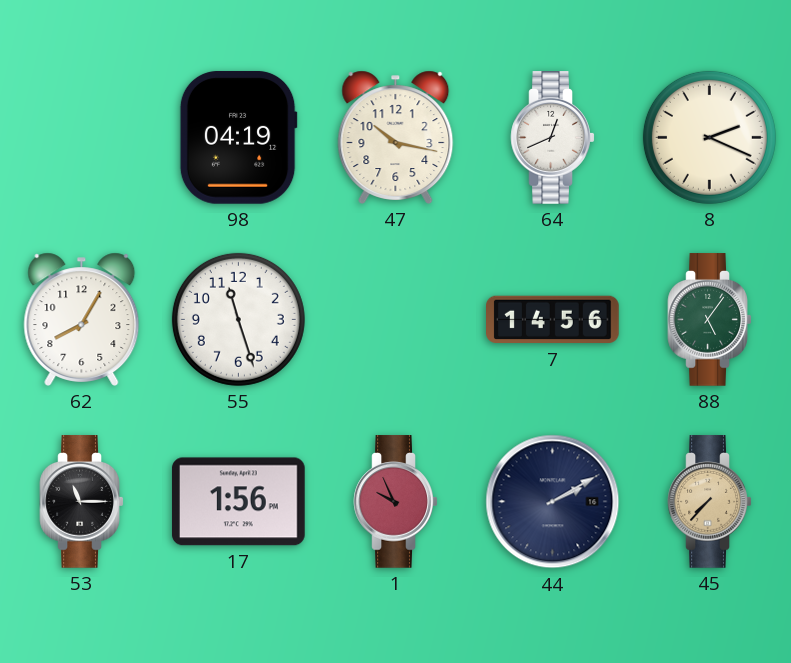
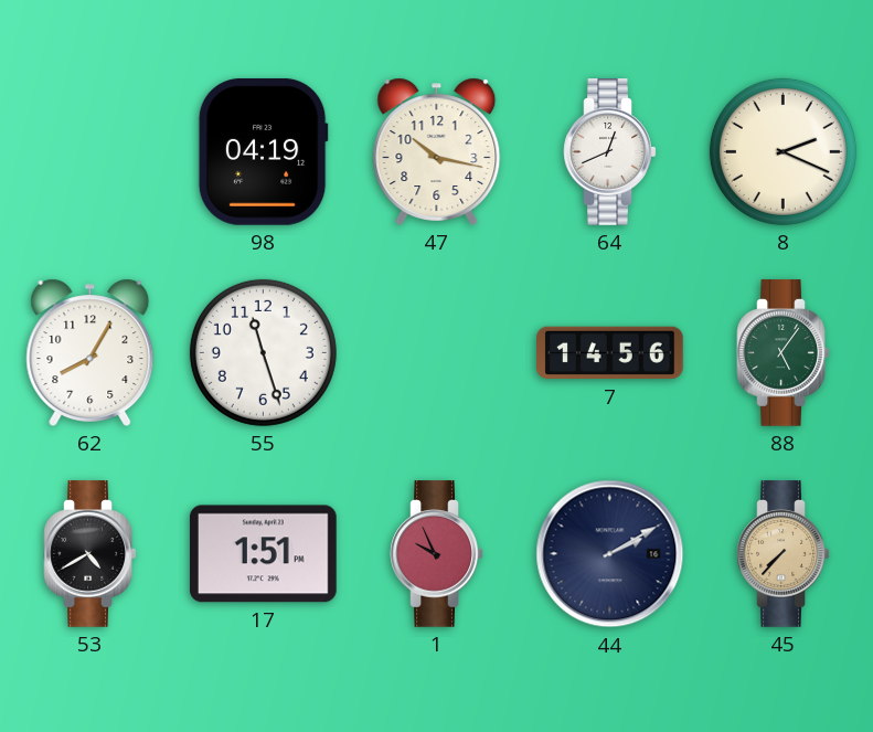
53: 11:15 -> 4:40 (91, 554)
17: 1:56 -> 1:51 (263, 554)
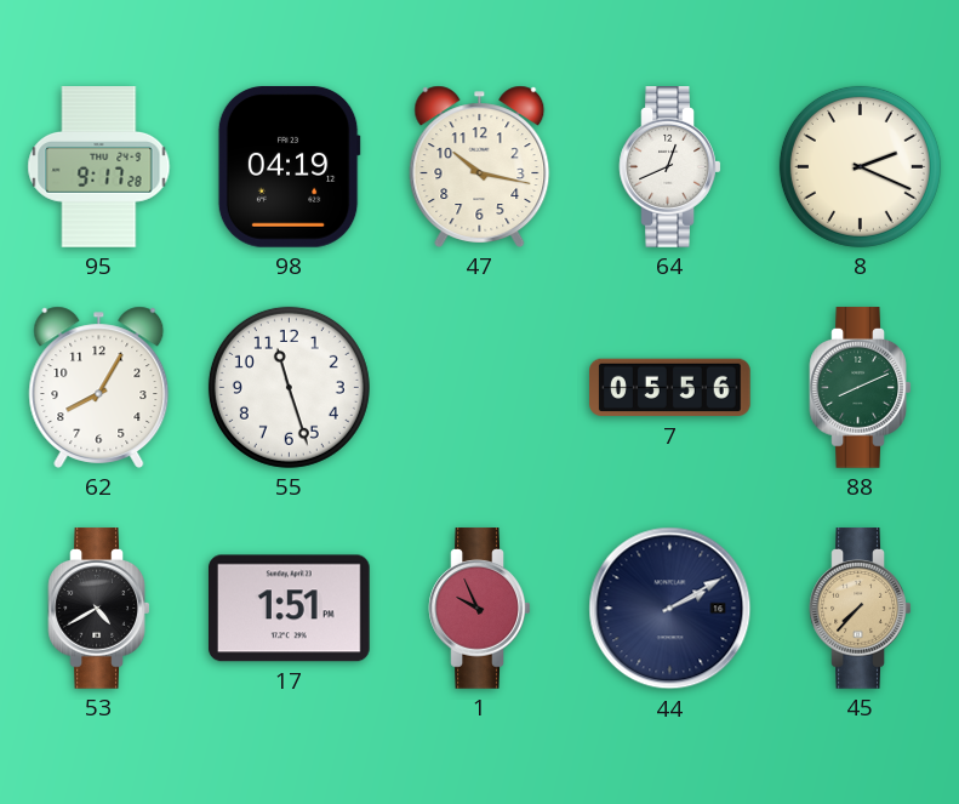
95: none -> 9:17 (99, 167)
7: 14:56 -> 05:56 (670, 388)
88: 5:06 -> 8:11 (861, 388)
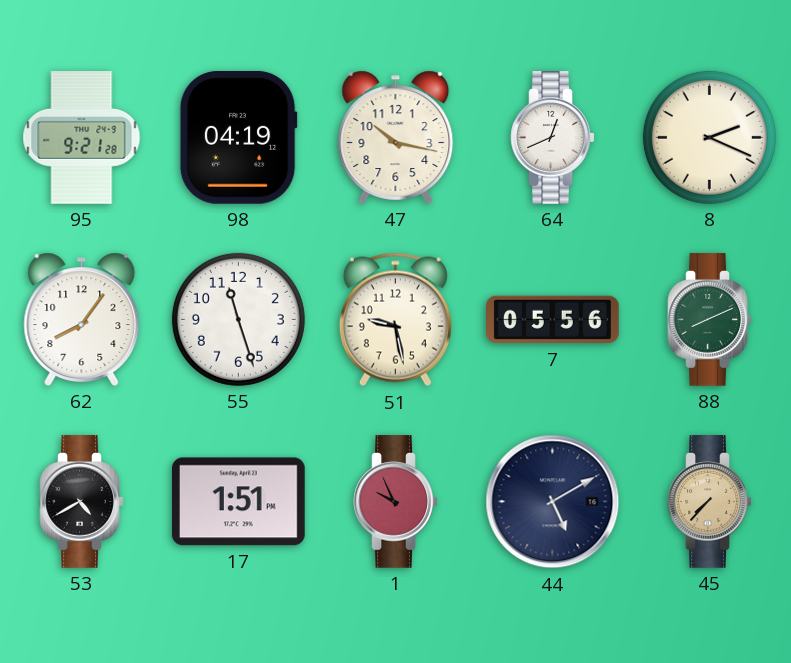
95: 9:17 -> 9:21 (82, 138)
62: 8:05 -> 8:06 (82, 319)
51: none -> 9:28 (395, 320)
44: 2:10 -> 5:10 (553, 502)
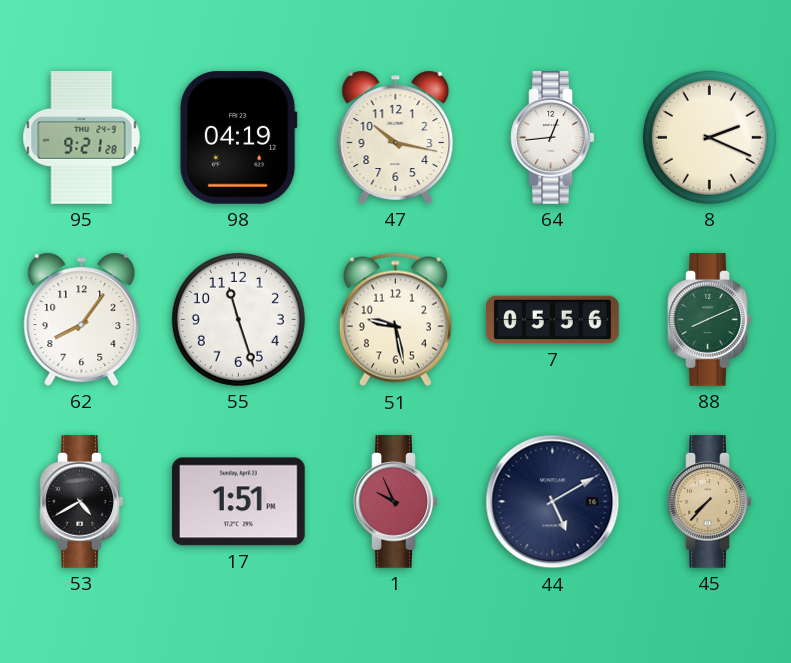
64: 12:41 -> 12:44 (553, 138)
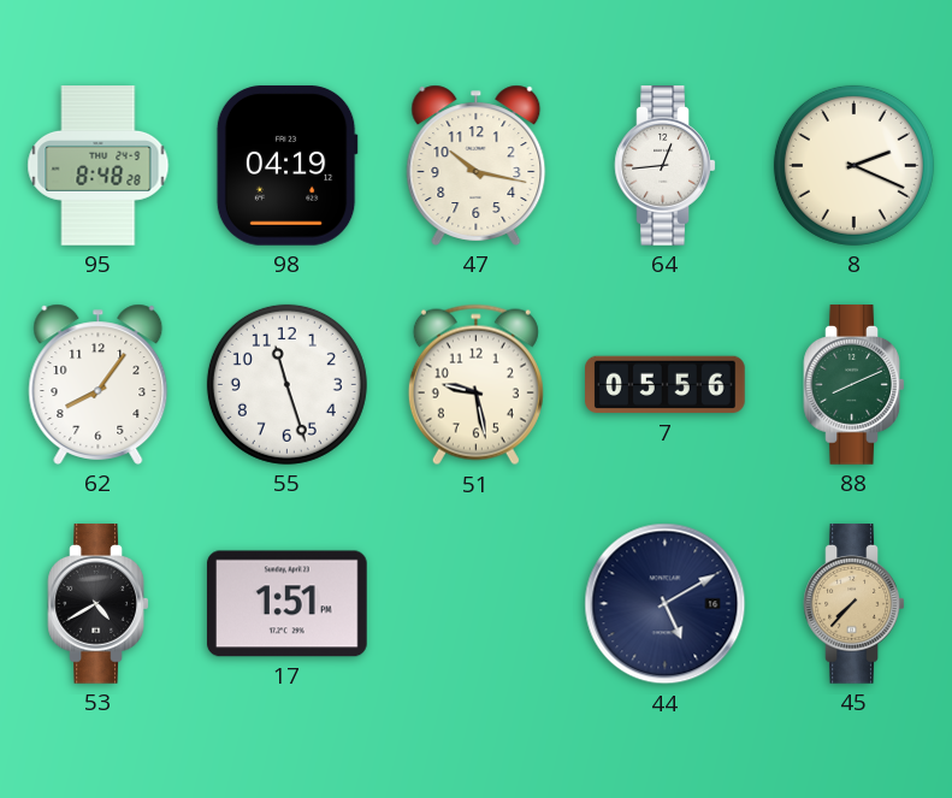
95: 9:21 -> 8:48 (99, 166)
1: 9:56 -> none (396, 502)
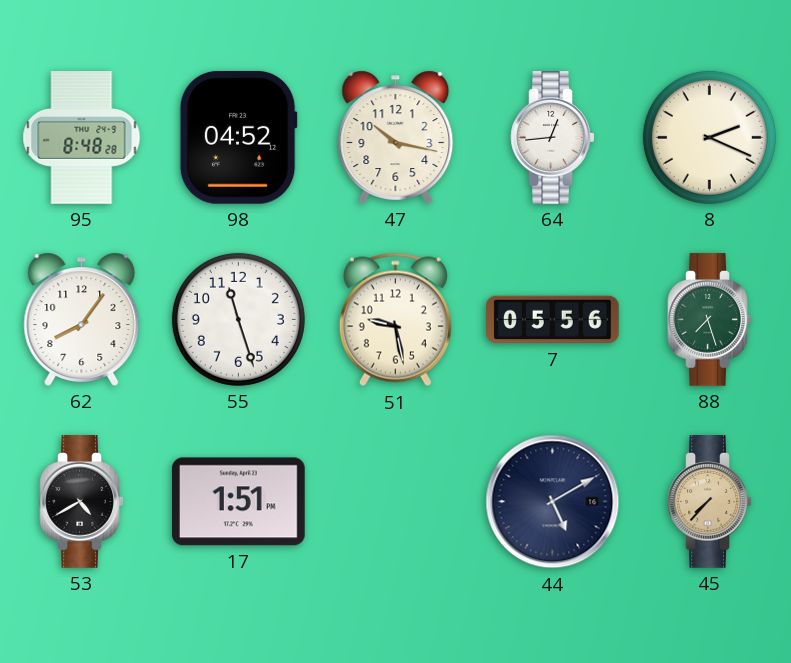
98: 04:19 -> 04:52 (238, 137)
88: 8:11 -> 7:27 (710, 320)
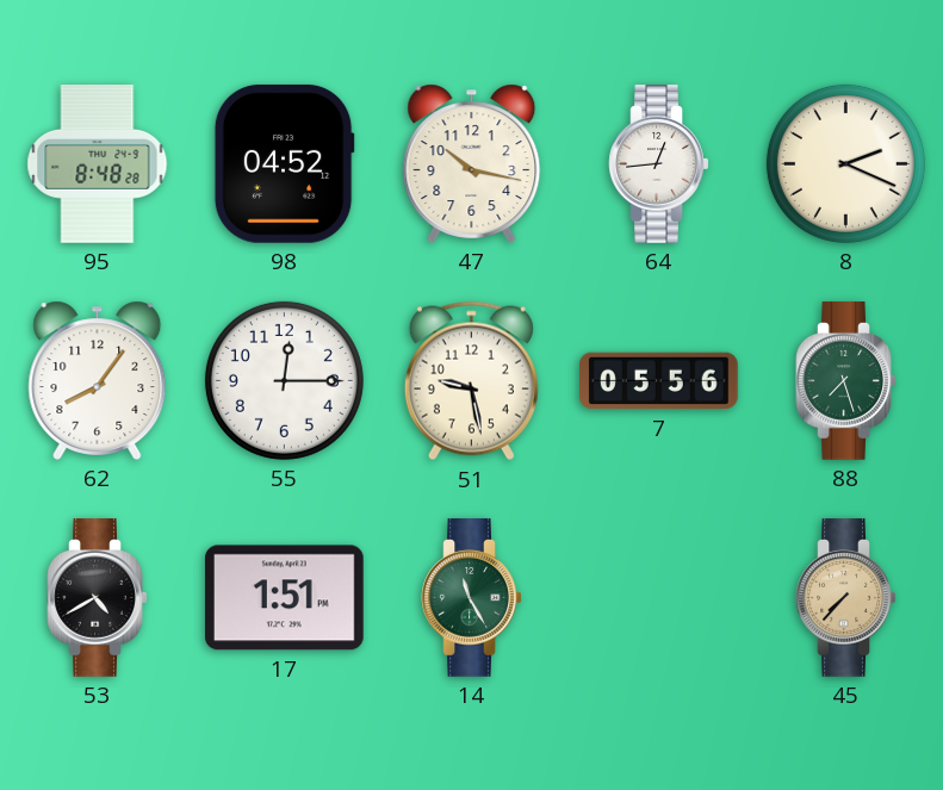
55: 11:27 -> 12:15 (284, 380)
14: none -> 11:25 (472, 598)
44: 5:10 -> none (553, 502)
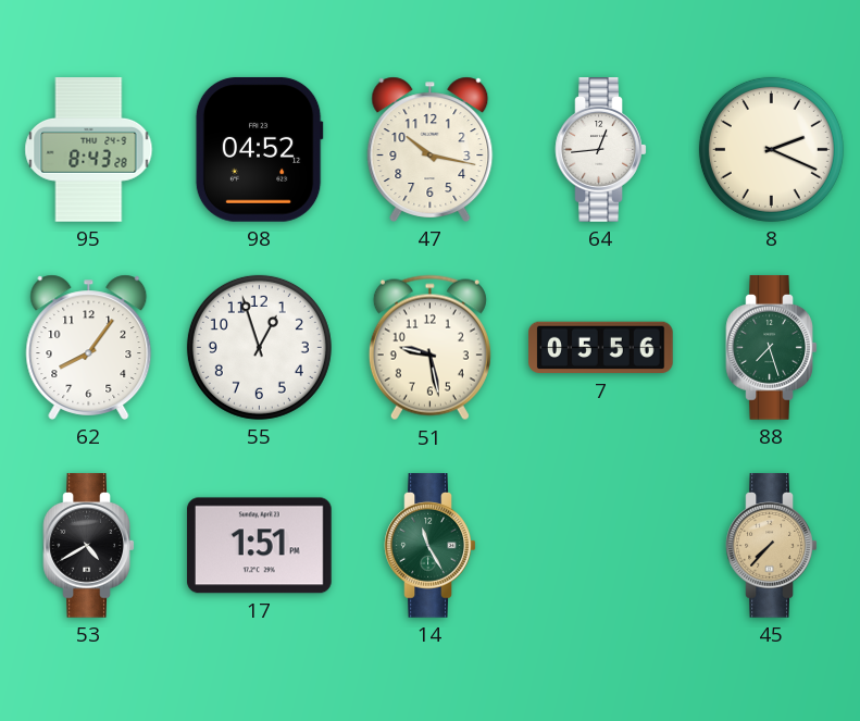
95: 8:48 -> 8:43 (89, 150)
55: 12:15 -> 12:57 (259, 347)
